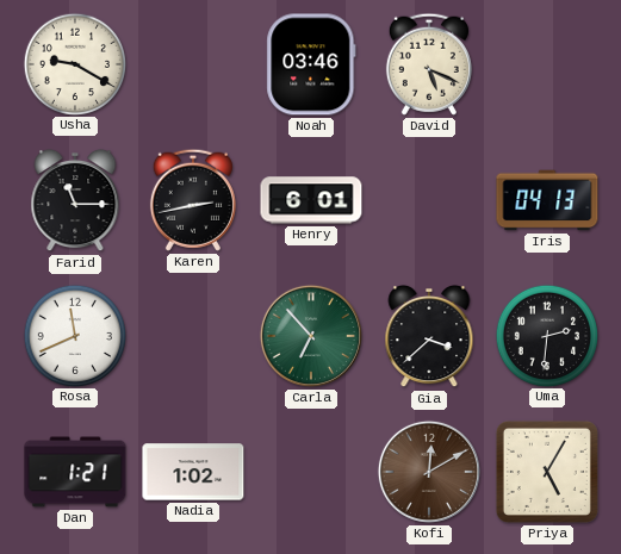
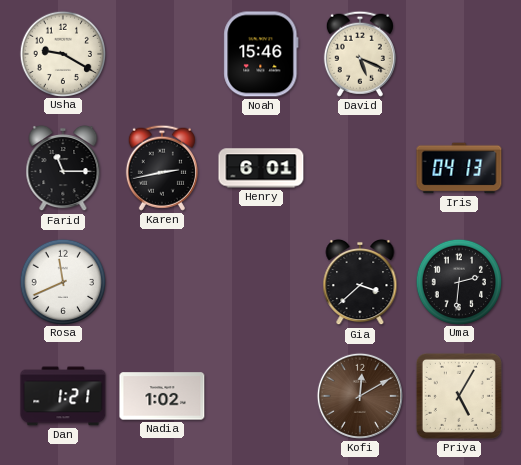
Noah: 03:46 -> 15:46 (261, 54)
Carla: 6:53 -> none (311, 336)
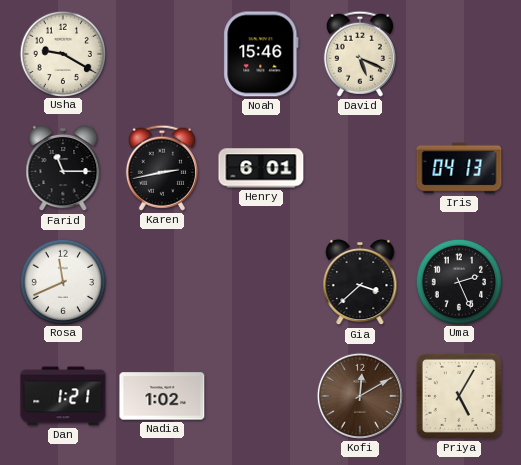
Uma: 2:31 -> 2:26 (458, 281)
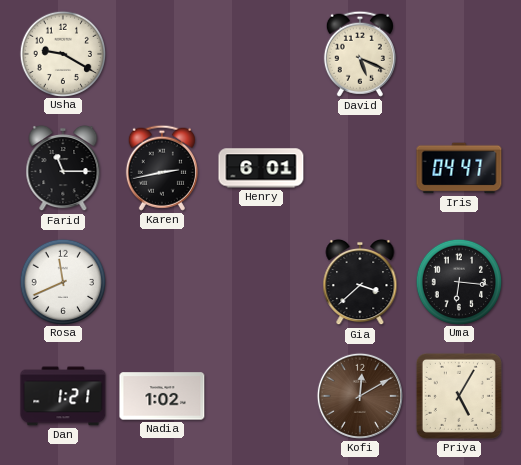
Noah: 15:46 -> none (261, 54)
Iris: 04:13 -> 04:47 (459, 168)
Uma: 2:26 -> 6:16 (458, 281)
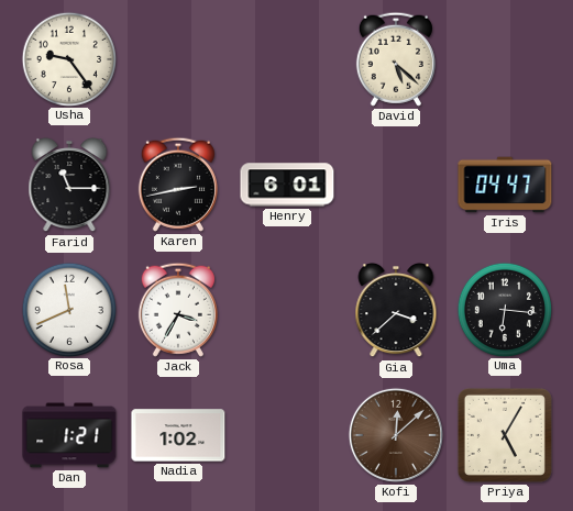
Usha: 9:20 -> 9:24 (68, 58)
David: 5:19 -> 5:22 (396, 59)
Jack: none -> 3:35 (178, 310)
Kofi: 12:10 -> 12:08 (396, 435)
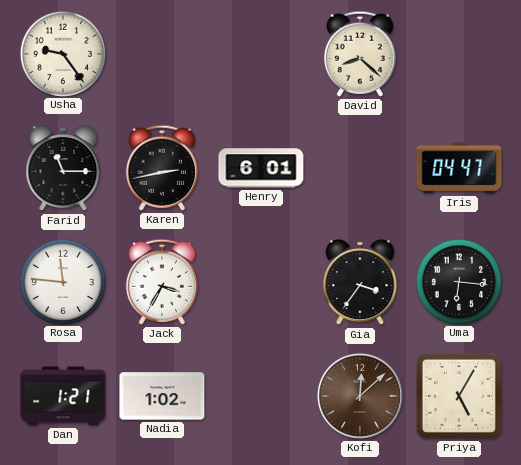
David: 5:22 -> 8:22 (360, 54)
Rosa: 11:41 -> 11:46 (62, 281)
Gia: 3:38 -> 3:36 (360, 282)
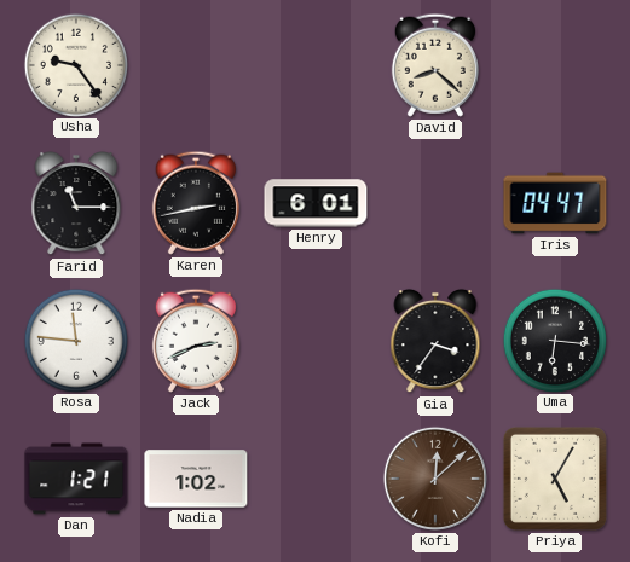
Jack: 3:35 -> 2:41 (196, 341)
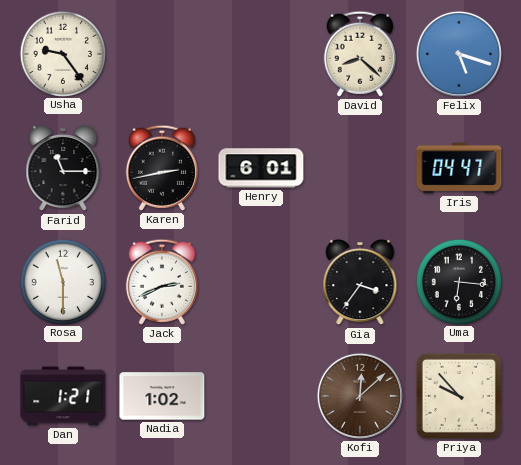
Felix: none -> 5:18 (459, 54)
Rosa: 11:46 -> 11:30 (62, 281)
Priya: 5:05 -> 9:53 (459, 396)
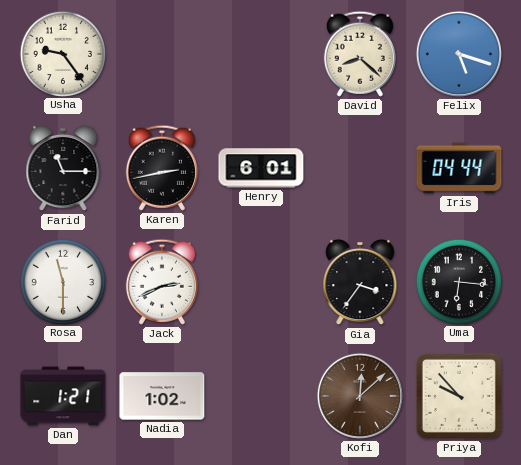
Iris: 04:47 -> 04:44 (459, 168)
